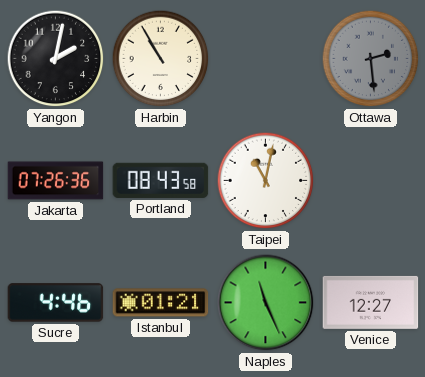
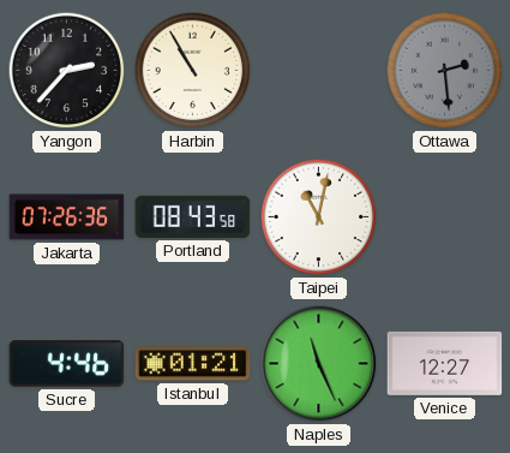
Yangon: 2:02 -> 2:37 (67, 71)
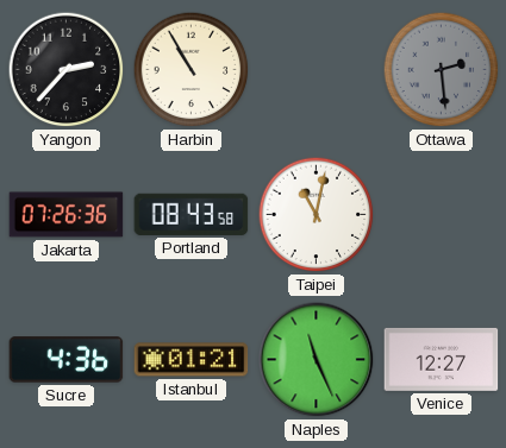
Sucre: 4:46 -> 4:36 (67, 360)
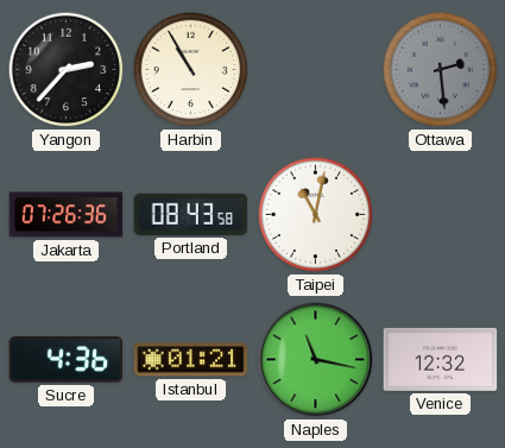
Naples: 11:26 -> 11:17 (316, 360)
Venice: 12:27 -> 12:32 (441, 359)
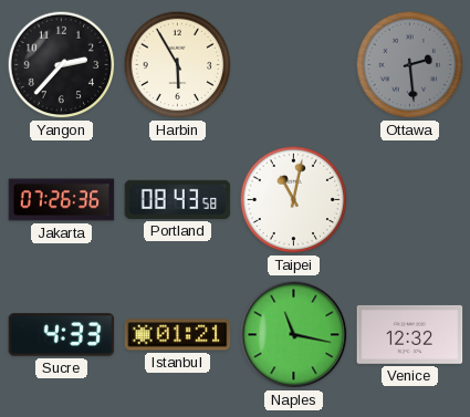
Harbin: 10:55 -> 5:55 (178, 65)
Sucre: 4:36 -> 4:33 (62, 335)
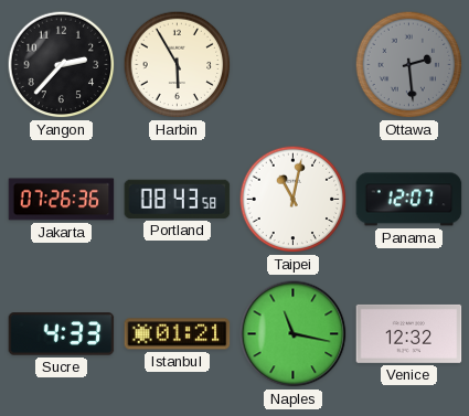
Panama: none -> 12:07 (409, 200)
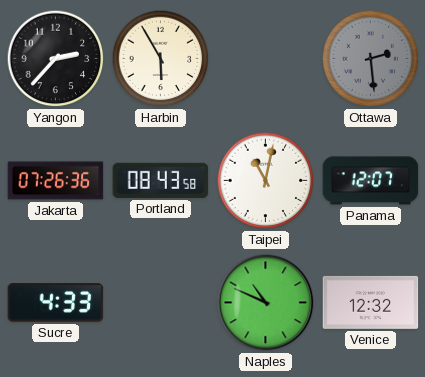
Istanbul: 01:21 -> none (178, 334)
Naples: 11:17 -> 10:49 (266, 303)
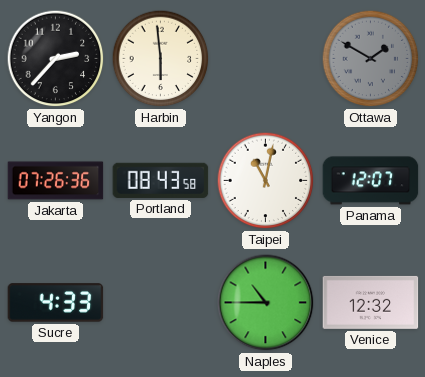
Harbin: 5:55 -> 5:59 (161, 59)
Ottawa: 2:29 -> 1:50 (371, 59)
Naples: 10:49 -> 10:45 (266, 303)
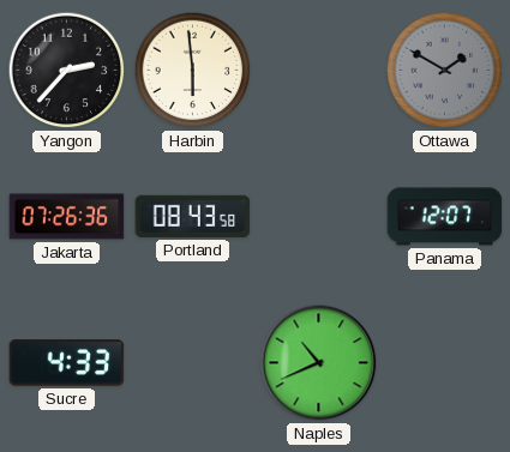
Taipei: 11:02 -> none (266, 181)
Naples: 10:45 -> 10:41 (319, 363)
Venice: 12:32 -> none (371, 302)
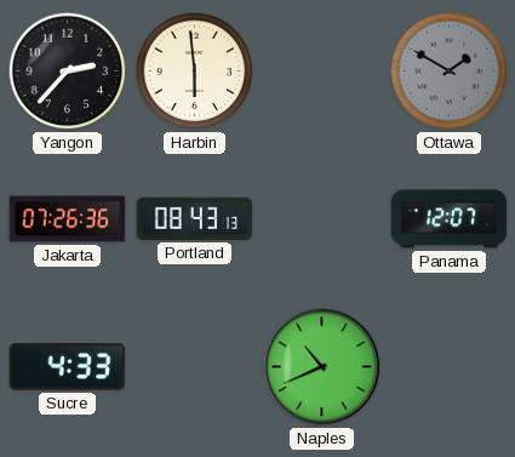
Portland: 08:43:58 -> 08:43:13 (195, 218)
